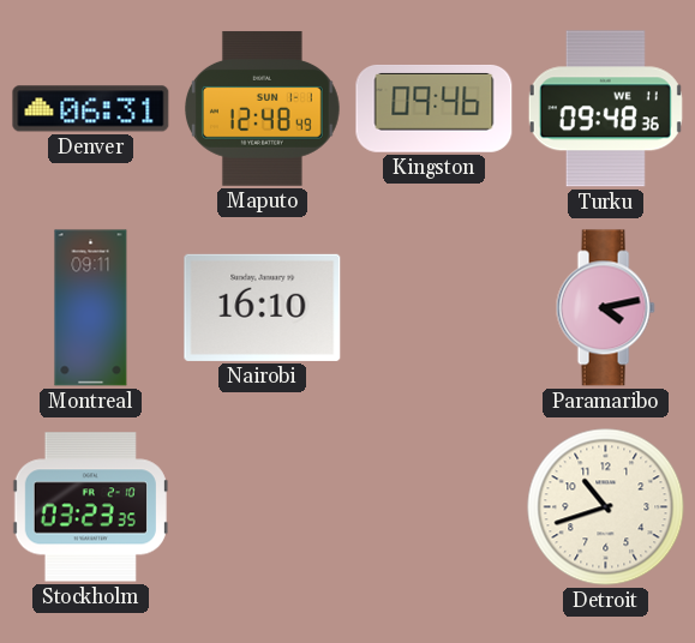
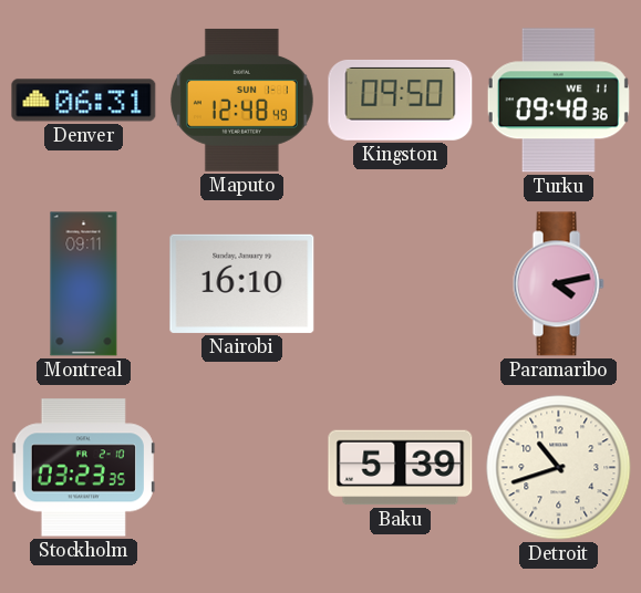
Kingston: 09:46 -> 09:50 (401, 100)
Baku: none -> 5:39 (401, 468)
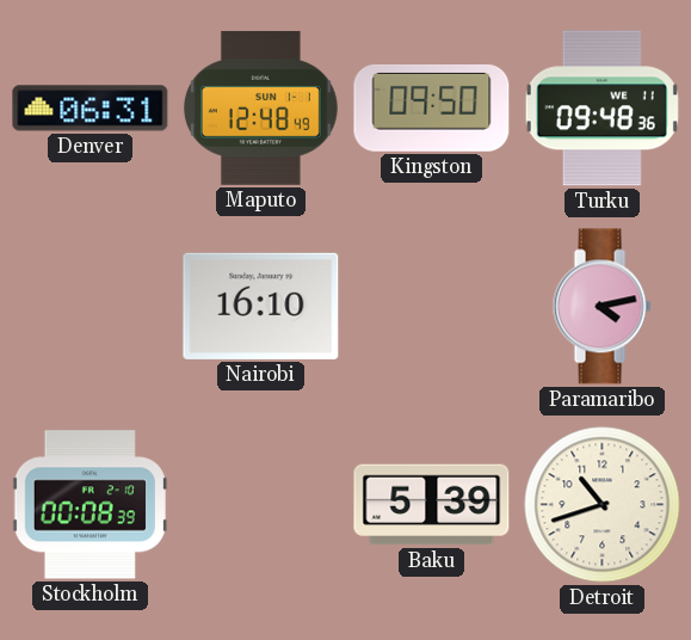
Montreal: 09:11 -> none (84, 284)
Stockholm: 03:23 -> 00:08 (90, 505)
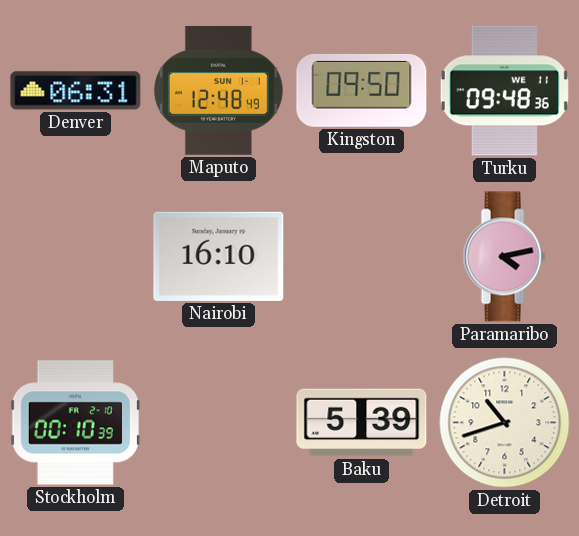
Stockholm: 00:08 -> 00:10 (75, 423)
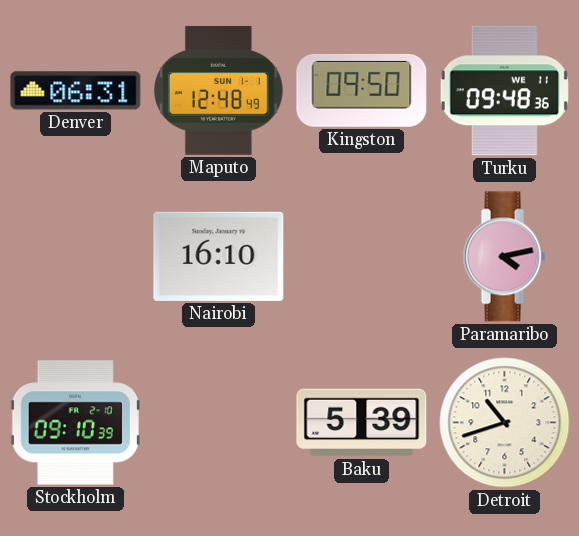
Stockholm: 00:10 -> 09:10 (75, 423)
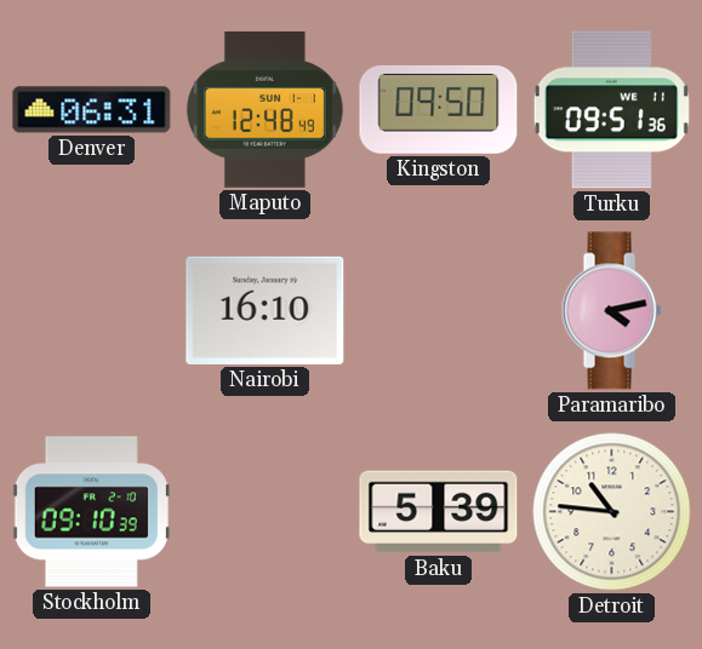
Turku: 09:48 -> 09:51 (611, 110)
Detroit: 10:42 -> 10:46 (612, 512)
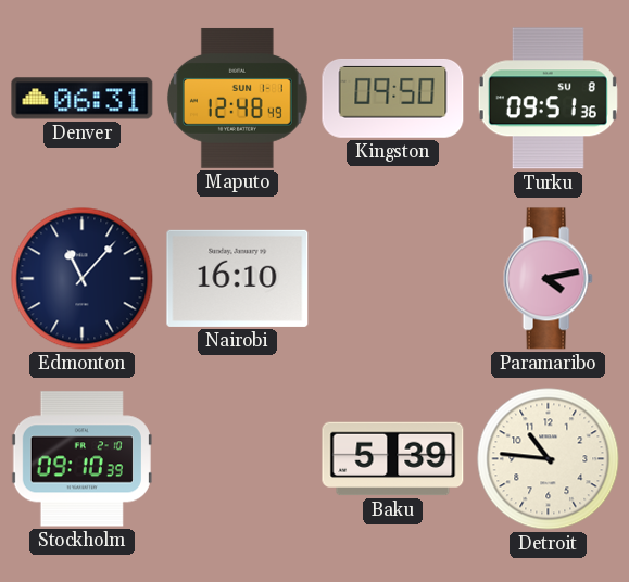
Turku date: WE 11 -> SU 8 (548, 99)
Edmonton: none -> 11:07 (83, 279)
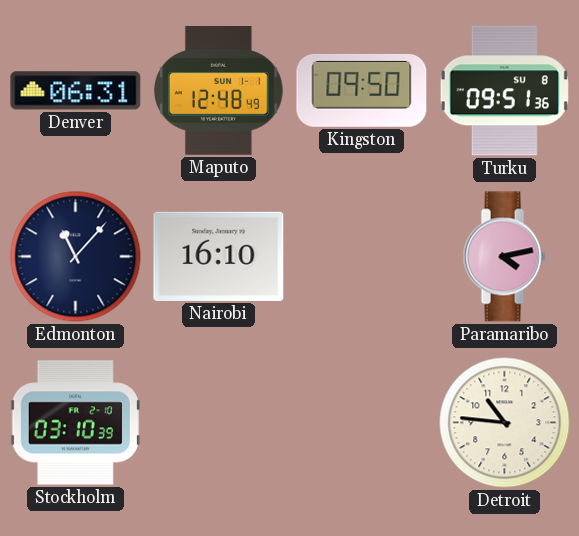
Stockholm: 09:10 -> 03:10 (75, 423)
Baku: 5:39 -> none (393, 459)
